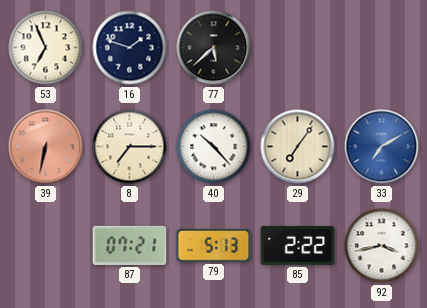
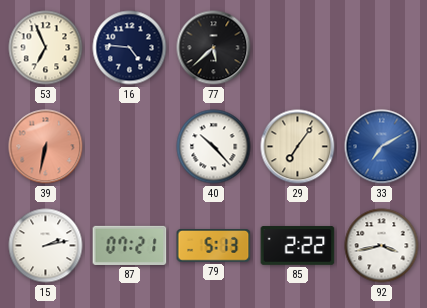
16: 1:48 -> 4:46 (130, 48)
8: 7:15 -> none (130, 147)
15: none -> 2:13 (46, 246)
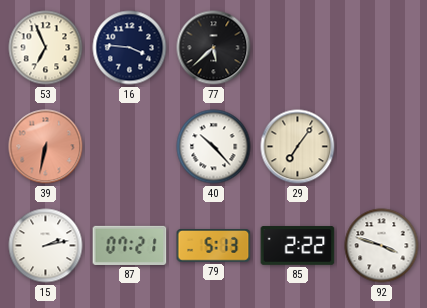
16: 4:46 -> 3:46 (130, 48)
33: 7:10 -> none (382, 147)
92: 3:43 -> 3:48 (382, 246)
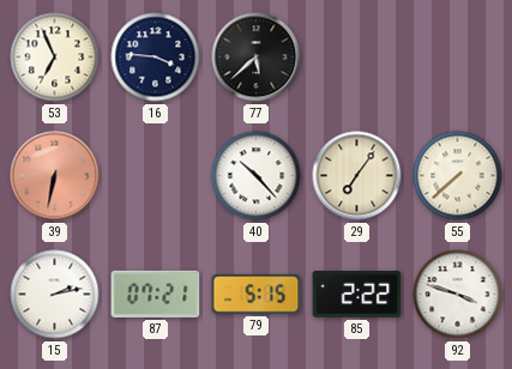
55: none -> 7:38 (458, 176)
79: 5:13 -> 5:15 (257, 295)
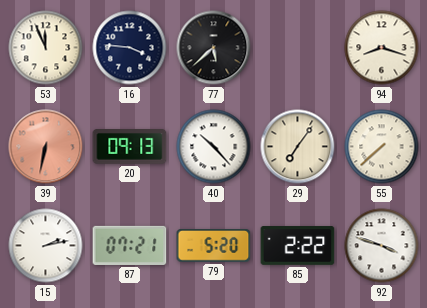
53: 6:56 -> 11:56 (46, 48)
94: none -> 8:18 (382, 48)
20: none -> 09:13 (130, 147)
79: 5:15 -> 5:20 (214, 246)
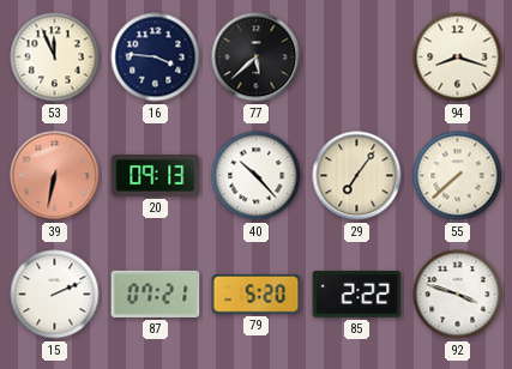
15: 2:13 -> 2:11 (55, 295)
